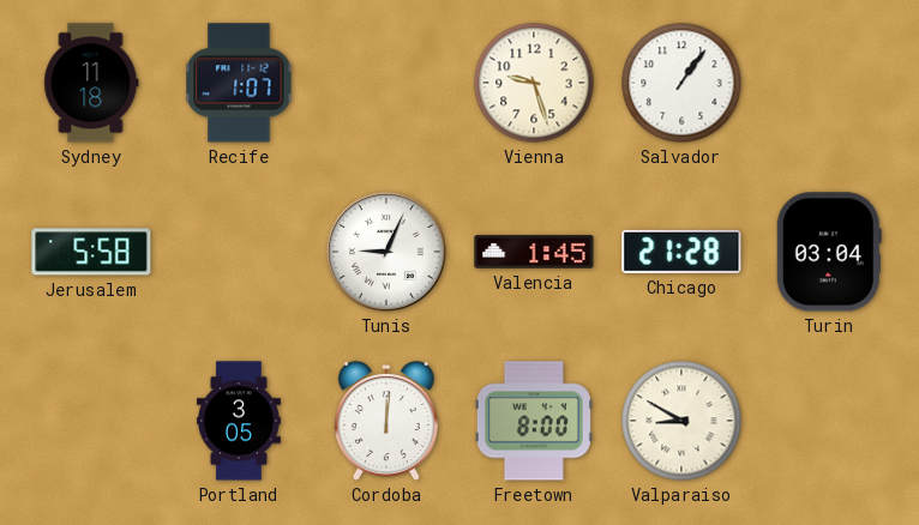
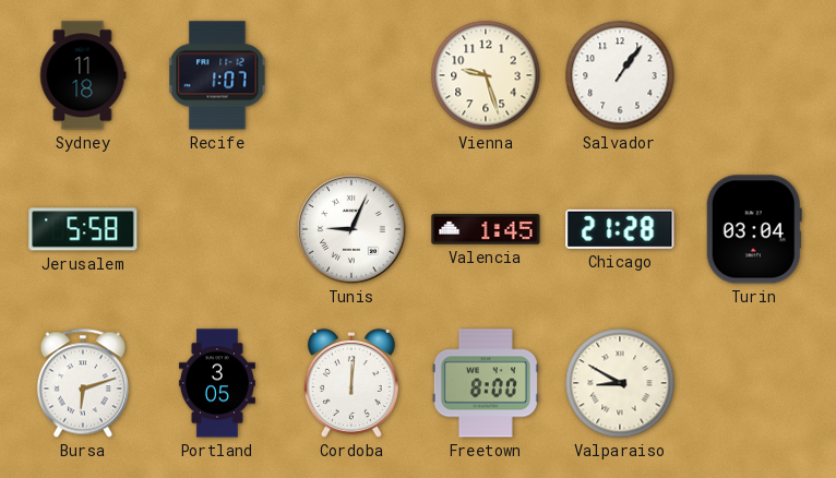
Bursa: none -> 6:12 (83, 383)
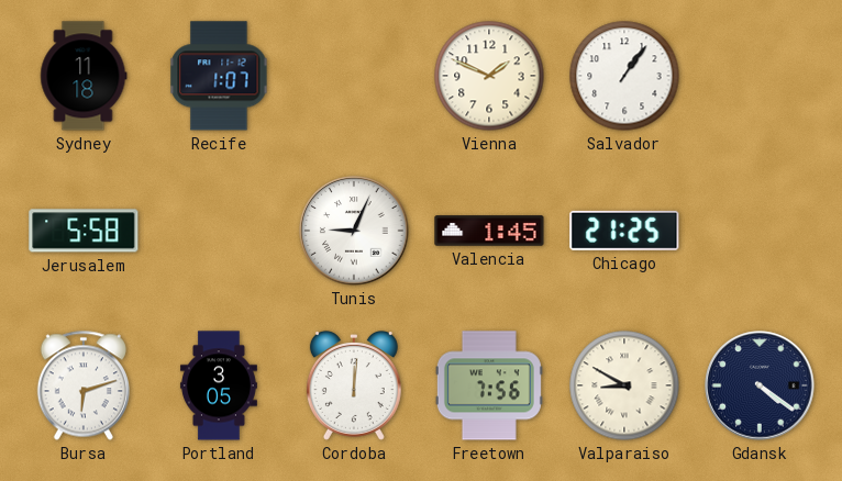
Vienna: 9:27 -> 1:49 (489, 76)
Chicago: 21:28 -> 21:25 (624, 231)
Turin: 03:04 -> none (754, 229)
Freetown: 8:00 -> 7:56 (489, 385)
Gdansk: none -> 4:21 (760, 385)
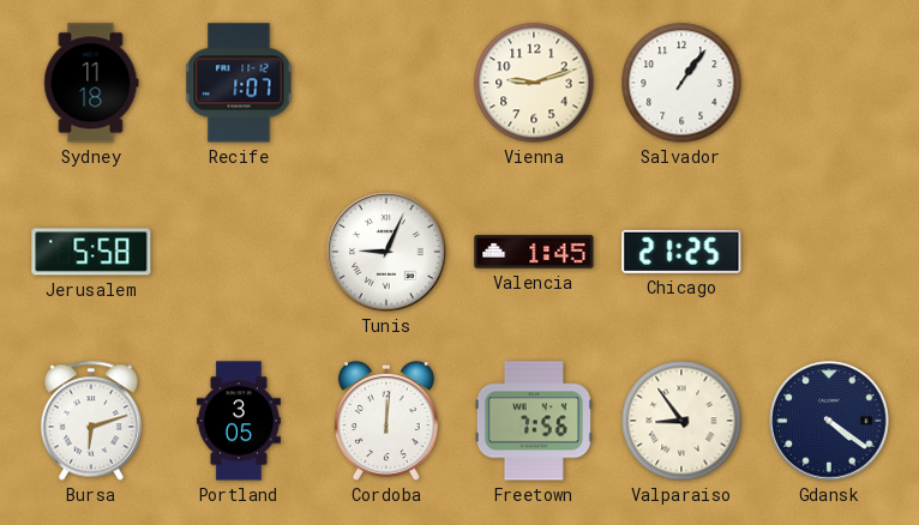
Vienna: 1:49 -> 9:12 (534, 83)
Valparaiso: 8:50 -> 8:54 (681, 421)
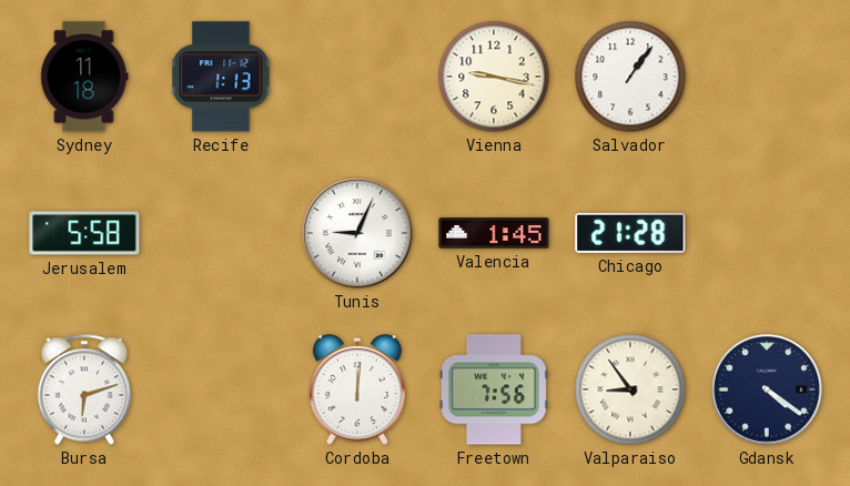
Recife: 1:07 -> 1:13 (221, 77)
Vienna: 9:12 -> 9:17 (494, 77)
Chicago: 21:25 -> 21:28 (630, 233)
Portland: 3:05 -> none (239, 421)
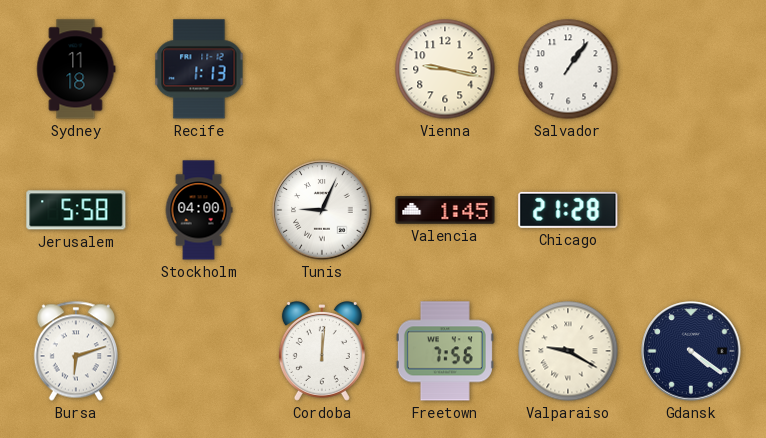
Stockholm: none -> 04:00 (199, 210)
Valparaiso: 8:54 -> 9:20 (568, 351)
